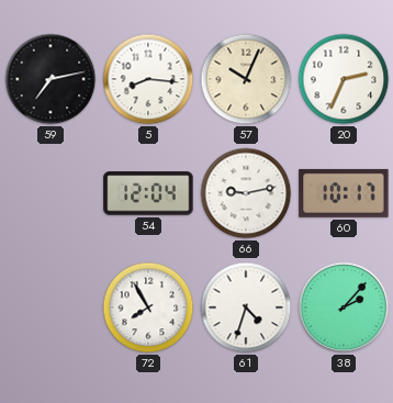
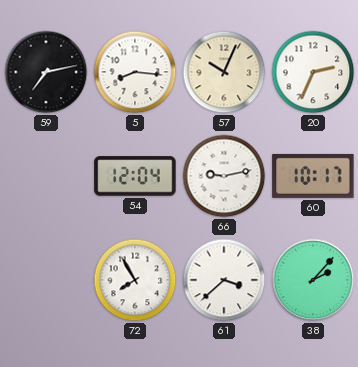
61: 4:33 -> 3:38 (224, 280)
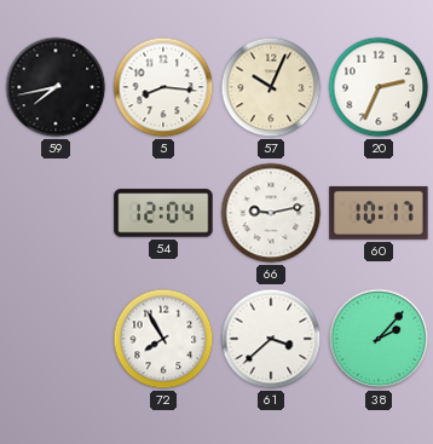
59: 7:13 -> 7:43 (56, 87)
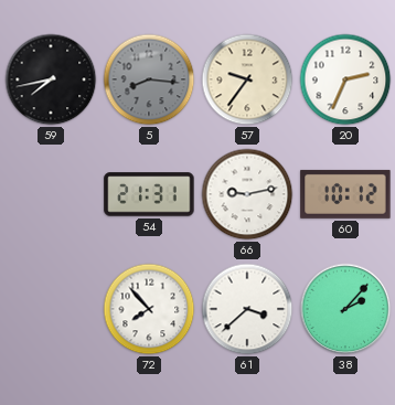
5 dial: white -> grey (149, 79)
57: 10:04 -> 9:36 (247, 79)
54: 12:04 -> 21:31 (149, 194)
60: 10:17 -> 10:12 (345, 194)
72: 7:55 -> 7:53 (149, 309)
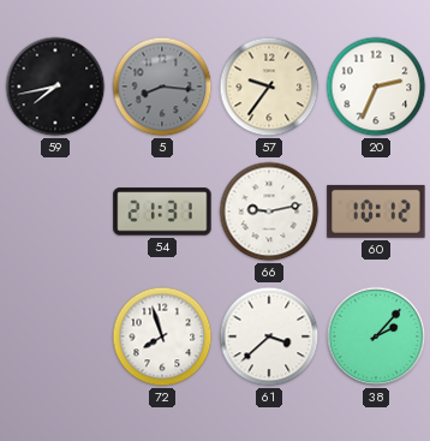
72: 7:53 -> 7:57 (162, 336)
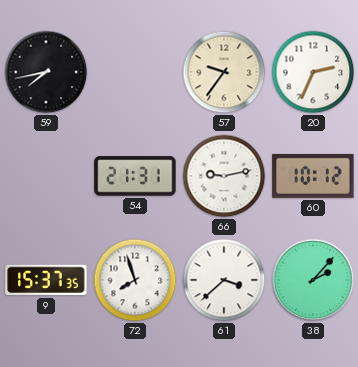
5: 8:16 -> none (162, 87)
9: none -> 15:37 (46, 280)
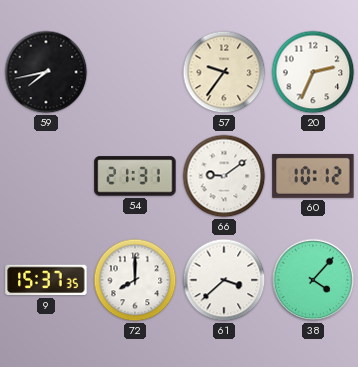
66: 9:13 -> 9:09 (224, 176)
72: 7:57 -> 8:00 (135, 280)
38: 2:07 -> 4:07 (313, 280)
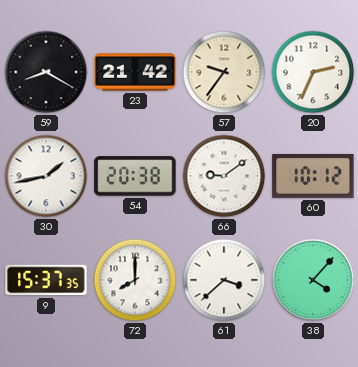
59: 7:43 -> 8:20 (46, 72)
23: none -> 21:42 (135, 72)
30: none -> 1:43 (46, 176)
54: 21:31 -> 20:38 (135, 176)
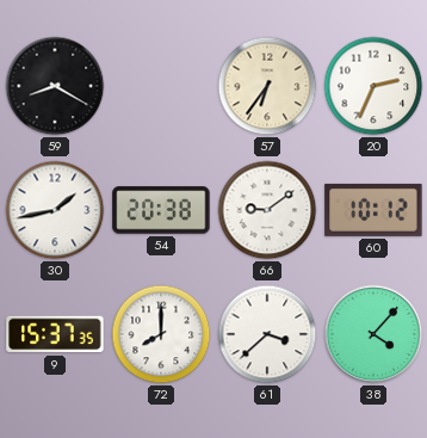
23: 21:42 -> none (135, 72)
57: 9:36 -> 6:36 (267, 86)
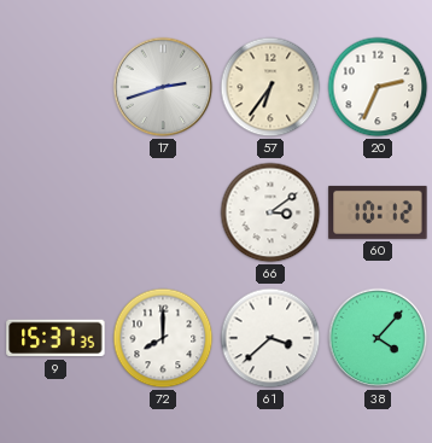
59: 8:20 -> none (55, 86)
17: none -> 2:42 (163, 87)
30: 1:43 -> none (55, 210)
54: 20:38 -> none (161, 210)
66: 9:09 -> 3:09 (270, 212)
